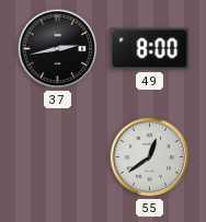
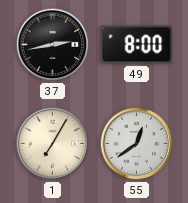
1: none -> 7:05 (53, 144)
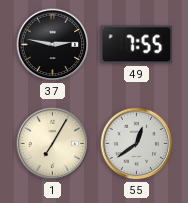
37: 2:43 -> 2:47 (53, 45)
49: 8:00 -> 7:55 (137, 45)
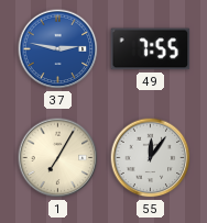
37 dial: black -> blue (58, 49)
55: 12:39 -> 12:06 (151, 158)
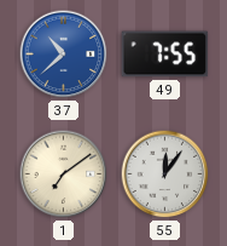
37: 2:47 -> 10:38 (64, 55)
1: 7:05 -> 7:09 (64, 175)
